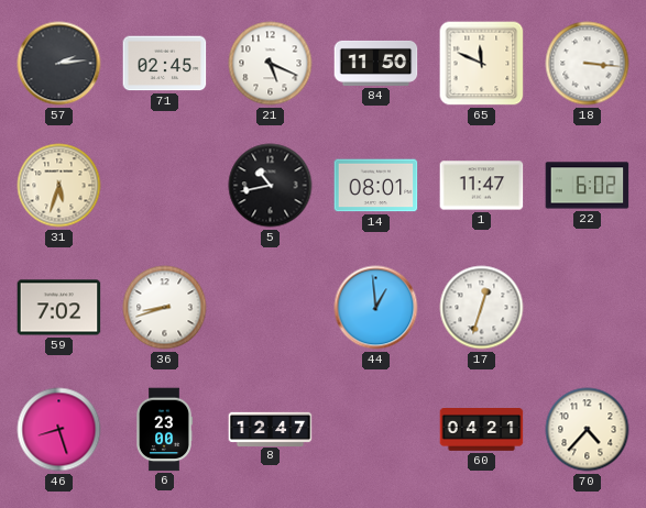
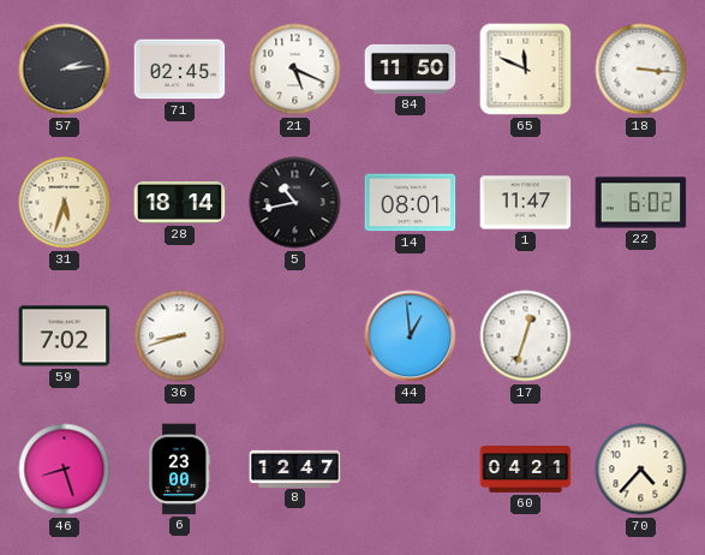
28: none -> 18:14 (180, 203)
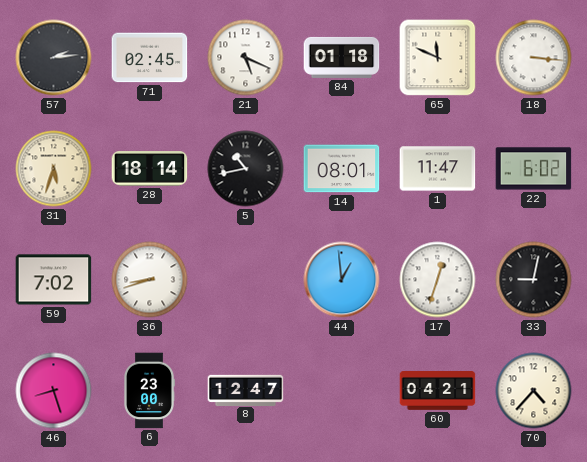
84: 11:50 -> 01:18 (342, 57)
33: none -> 9:02 (534, 280)
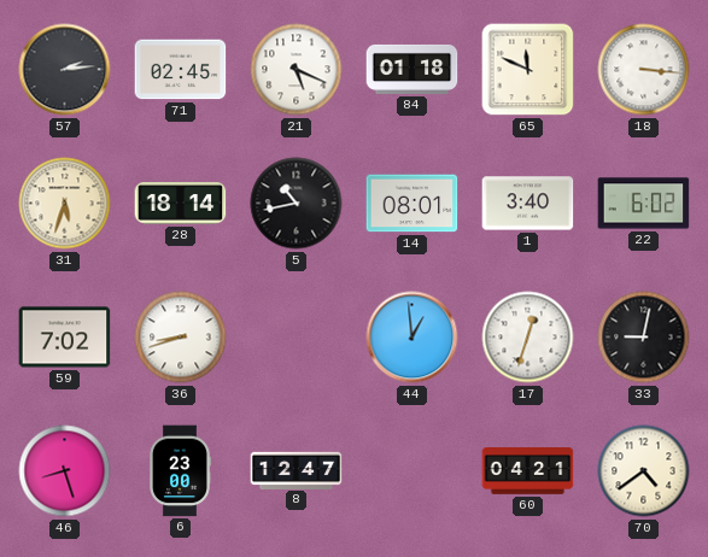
1: 11:47 -> 3:40 (528, 204)
70: 4:37 -> 4:39 (644, 471)
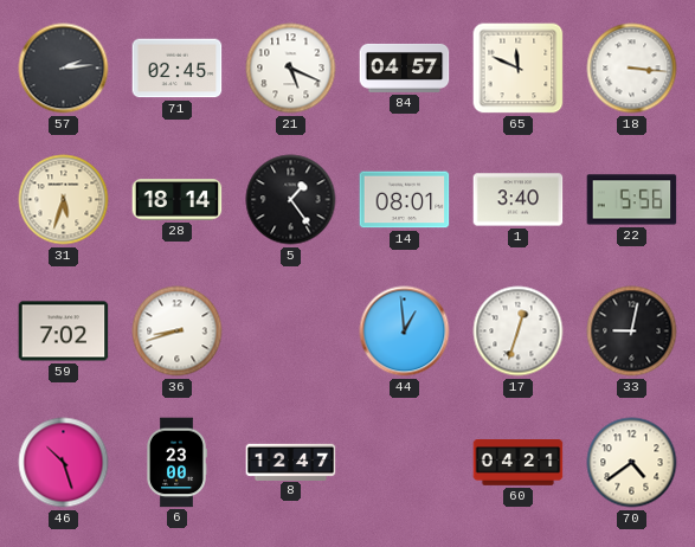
84: 01:18 -> 04:57 (405, 67)
5: 10:43 -> 1:24 (291, 200)
22: 6:02 -> 5:56 (632, 200)
46: 8:27 -> 10:27 (64, 463)
